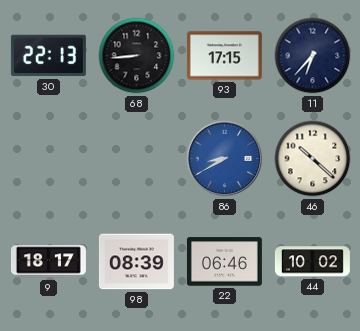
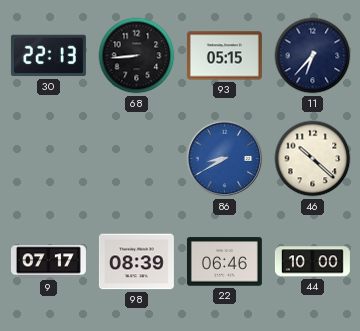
93: 17:15 -> 05:15 (224, 56)
9: 18:17 -> 07:17 (48, 262)
44: 10:02 -> 10:00 (312, 262)
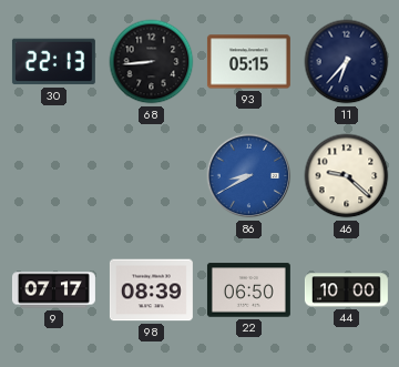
46: 10:22 -> 9:22 (347, 176)
22: 06:46 -> 06:50 (248, 290)
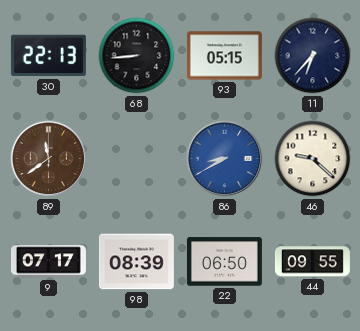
89: none -> 11:39 (49, 159)
44: 10:00 -> 09:55 (312, 262)
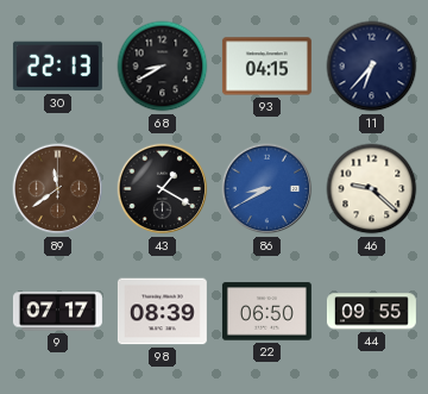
68: 8:44 -> 8:40 (163, 67)
93: 05:15 -> 04:15 (266, 67)
43: none -> 1:20 (163, 189)
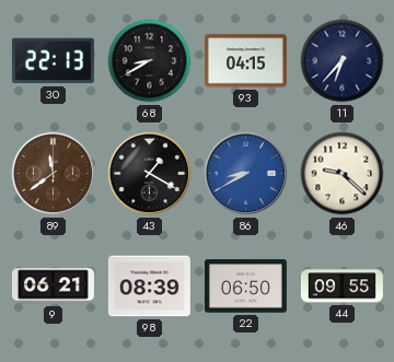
9: 07:17 -> 06:21 (53, 287)
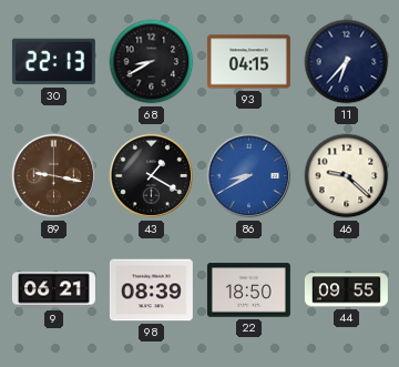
89: 11:39 -> 9:17 (54, 176)
22: 06:50 -> 18:50 (248, 290)
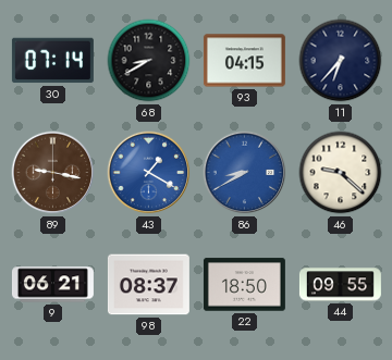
30: 22:13 -> 07:14 (52, 61)
43 dial: black -> blue (149, 173)
98: 08:39 -> 08:37 (148, 285)
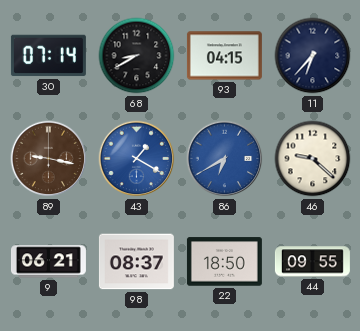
86: 8:40 -> 6:40 (225, 159)
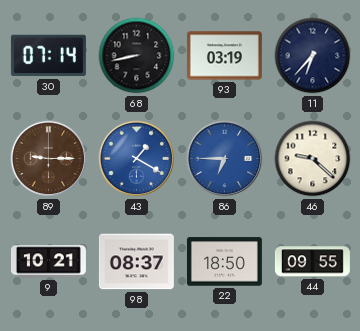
68: 8:40 -> 8:43 (137, 56)
93: 04:15 -> 03:19 (224, 56)
89: 9:17 -> 9:15 (49, 159)
86: 6:40 -> 6:45 (225, 159)
9: 06:21 -> 10:21 (48, 262)
